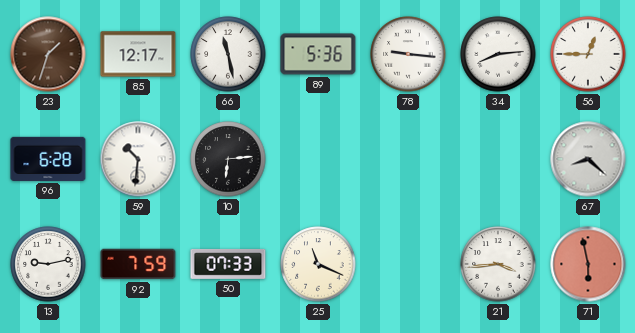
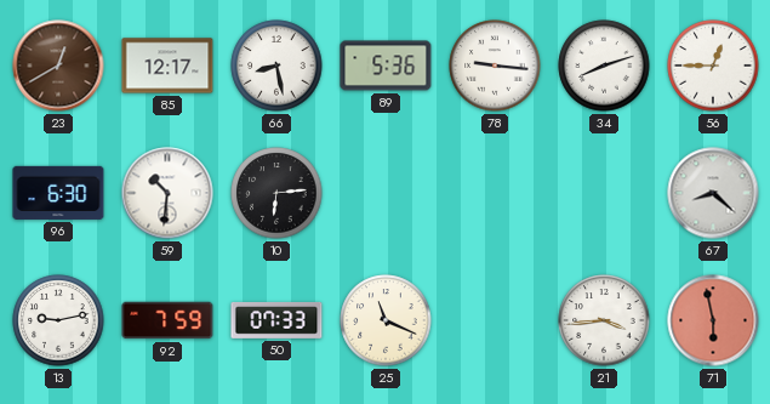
23: 1:33 -> 12:40 (58, 66)
66: 11:28 -> 8:28 (276, 66)
34: 8:14 -> 8:12 (604, 66)
96: 6:28 -> 6:30 (58, 193)
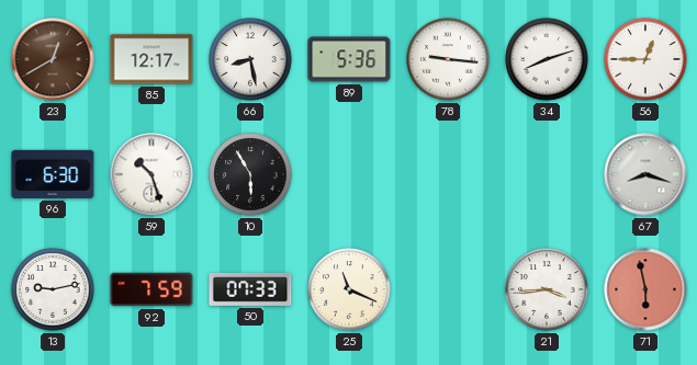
59: 10:31 -> 10:27 (151, 174)
10: 6:14 -> 5:55 (250, 174)
67: 8:22 -> 8:18 (645, 174)
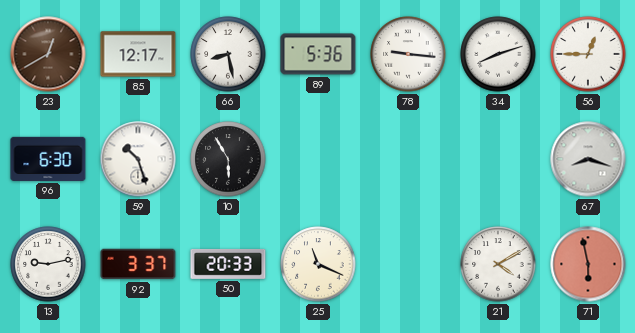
92: 7:59 -> 3:37 (138, 264)
50: 07:33 -> 20:33 (228, 264)
21: 3:44 -> 4:10 (498, 264)
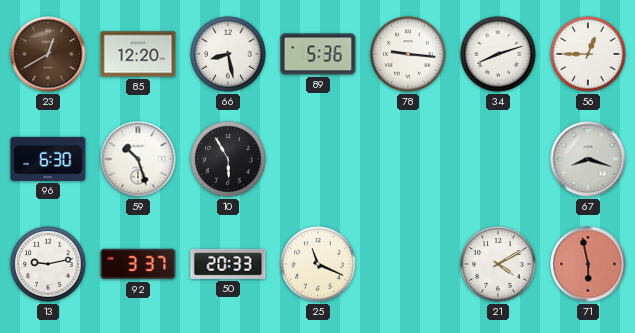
85: 12:17 -> 12:20 (138, 54)
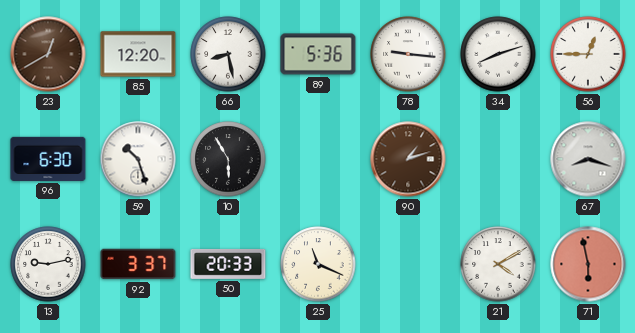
90: none -> 1:12 (408, 159)
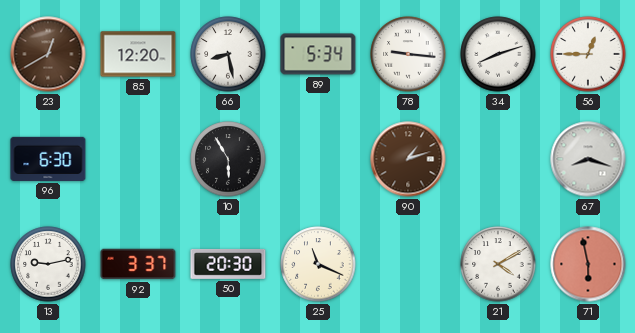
89: 5:36 -> 5:34 (318, 54)
59: 10:27 -> none (138, 159)
50: 20:33 -> 20:30 (228, 264)
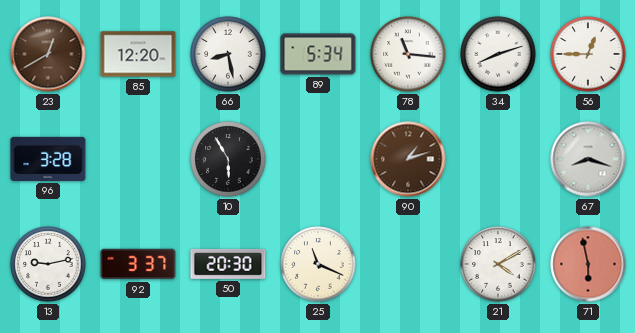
78: 9:16 -> 11:16 (408, 54)
96: 6:30 -> 3:28 (48, 159)
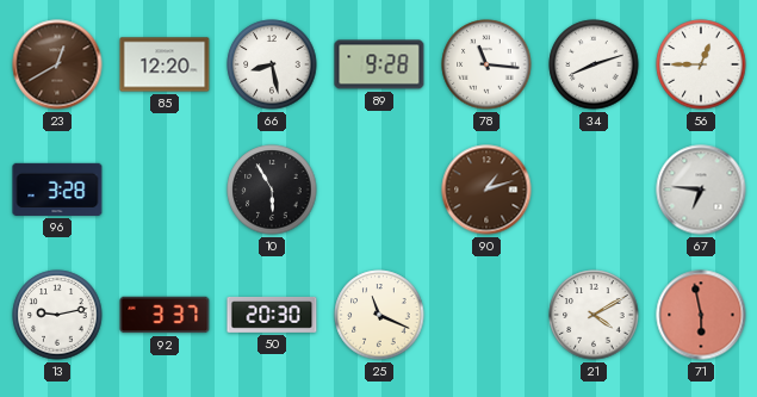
89: 5:34 -> 9:28 (379, 64)
67: 8:18 -> 6:46 (701, 190)
